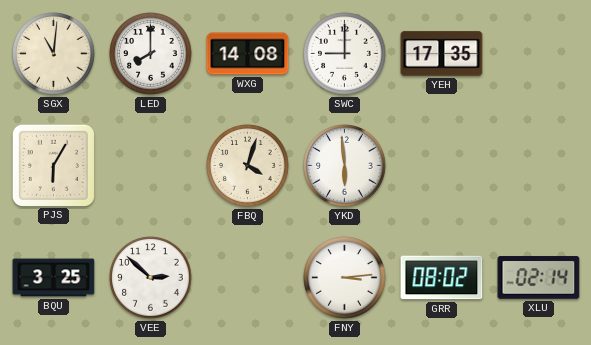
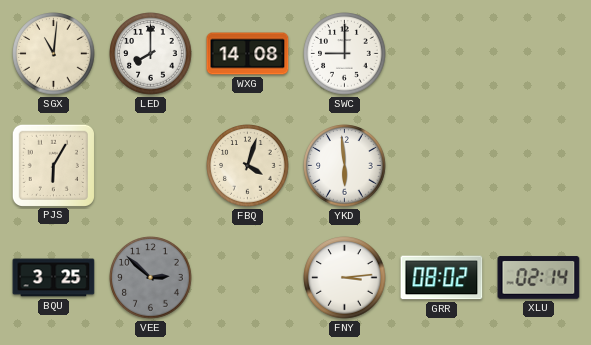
YEH: 17:35 -> none (442, 54)
VEE dial: white -> grey (151, 278)
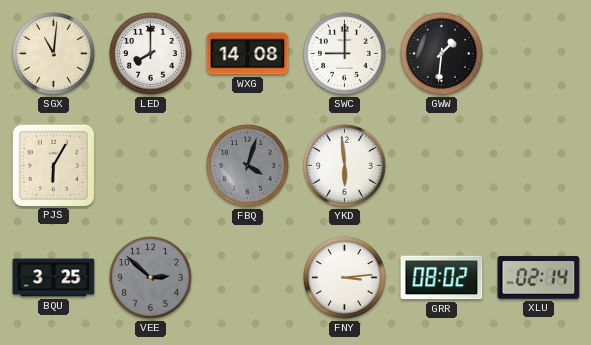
GWW: none -> 1:31 (442, 54)
FBQ dial: cream -> grey (248, 166)
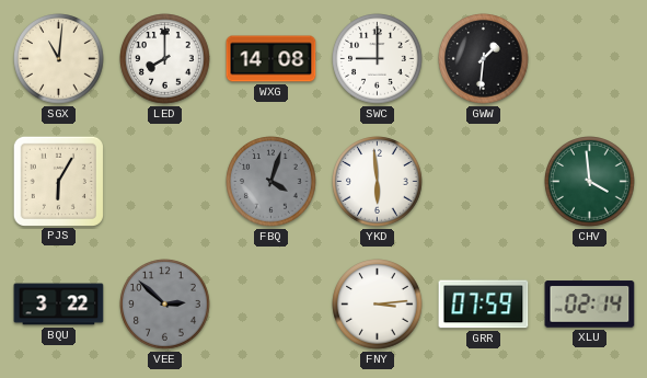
CHV: none -> 3:59 (590, 182)
BQU: 3:25 -> 3:22 (59, 305)
GRR: 08:02 -> 07:59 (484, 305)
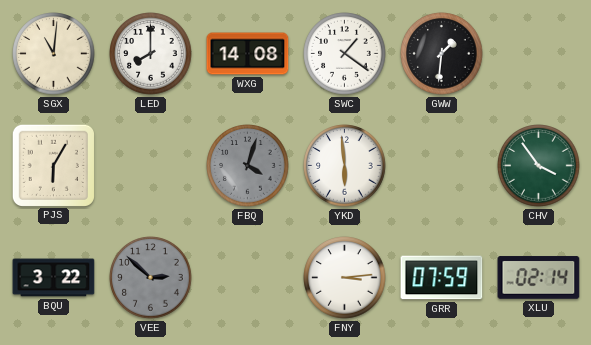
SWC: 9:00 -> 1:21 (345, 54)
CHV: 3:59 -> 3:54 (539, 166)
